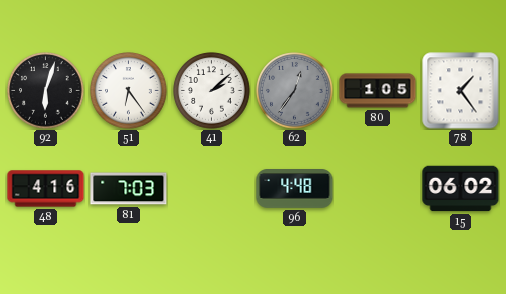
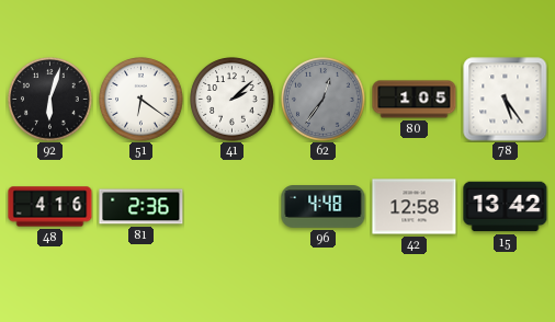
51: 6:24 -> 6:21 (141, 100)
78: 1:24 -> 5:24 (506, 100)
81: 7:03 -> 2:36 (141, 207)
42: none -> 12:58 (415, 207)
15: 06:02 -> 13:42 (506, 207)
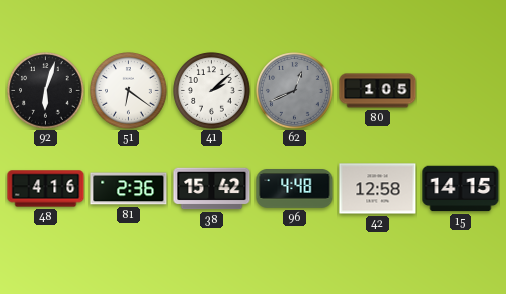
62: 12:36 -> 12:41 (295, 91)
78: 5:24 -> none (506, 100)
38: none -> 15:42 (212, 189)
15: 13:42 -> 14:15 (461, 189)
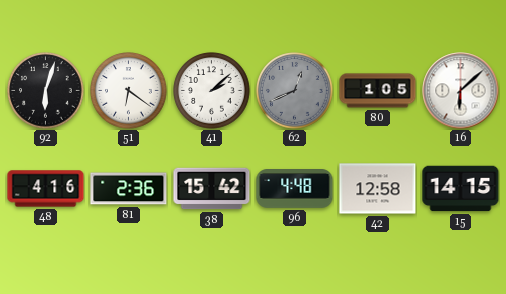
16: none -> 6:08 (461, 91)
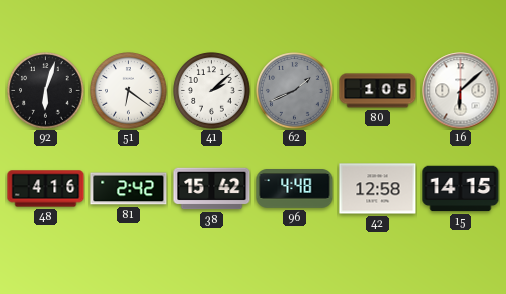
62: 12:41 -> 1:41 (295, 91)
81: 2:36 -> 2:42 (129, 189)
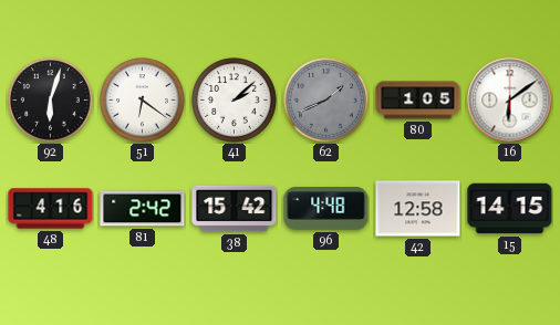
16: 6:08 -> 6:09 (510, 101)
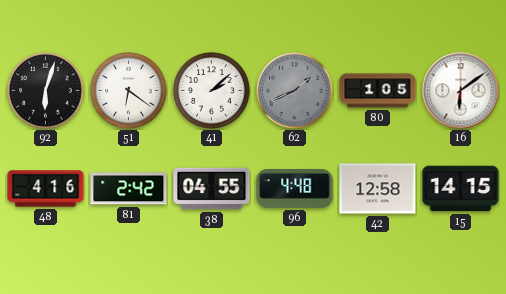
38: 15:42 -> 04:55 (212, 189)
